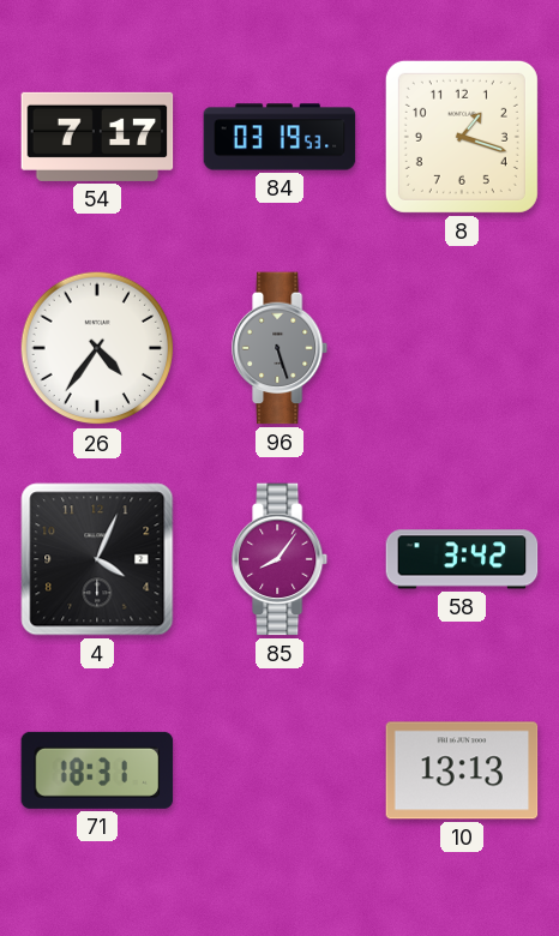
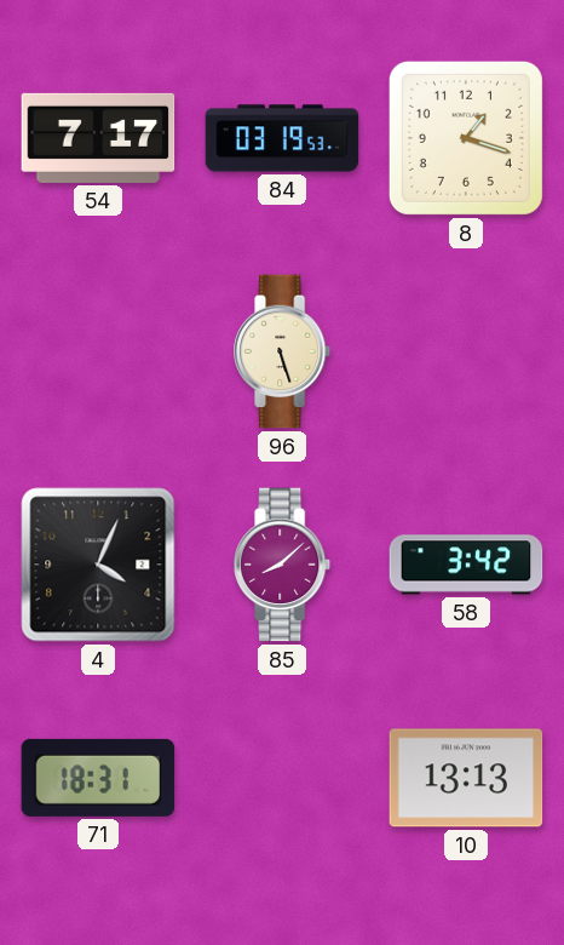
26: 4:36 -> none (97, 348)
96 dial: grey -> cream (283, 351)
85: 8:06 -> 8:08 (283, 565)
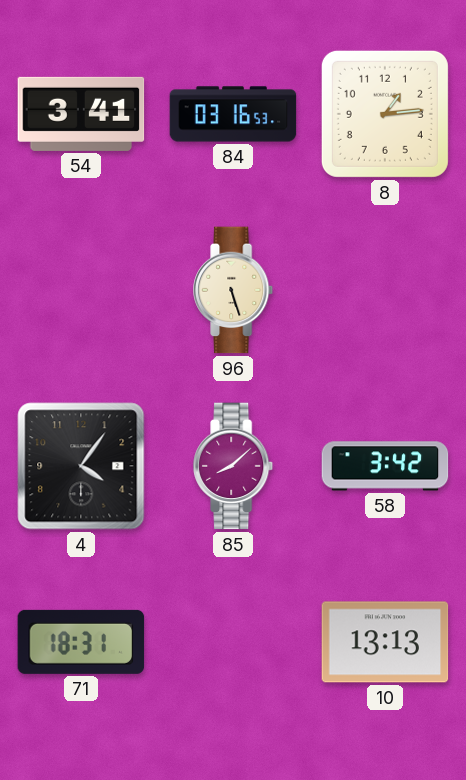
54: 7:17 -> 3:41 (81, 114)
84: 03:19 -> 03:16 (233, 114)
8: 1:18 -> 1:14 (385, 114)
4: 4:04 -> 4:06 (81, 466)
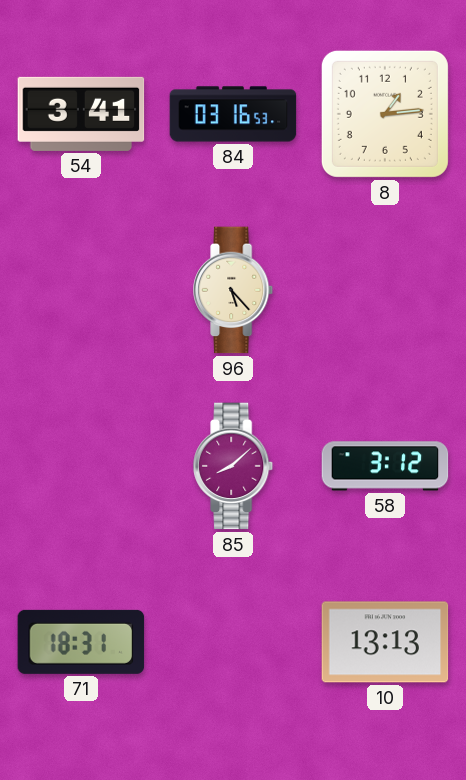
96: 5:27 -> 5:23 (234, 290)
4: 4:06 -> none (81, 466)
58: 3:42 -> 3:12 (385, 466)
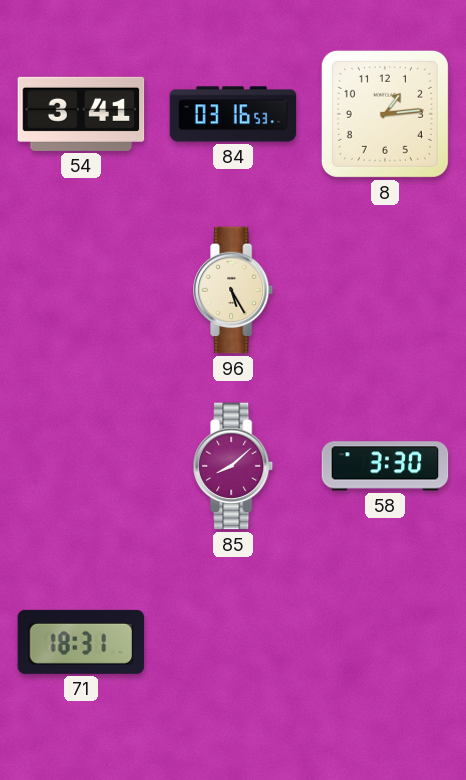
96: 5:23 -> 5:25 (234, 290)
58: 3:12 -> 3:30 (385, 466)
10: 13:13 -> none (385, 642)
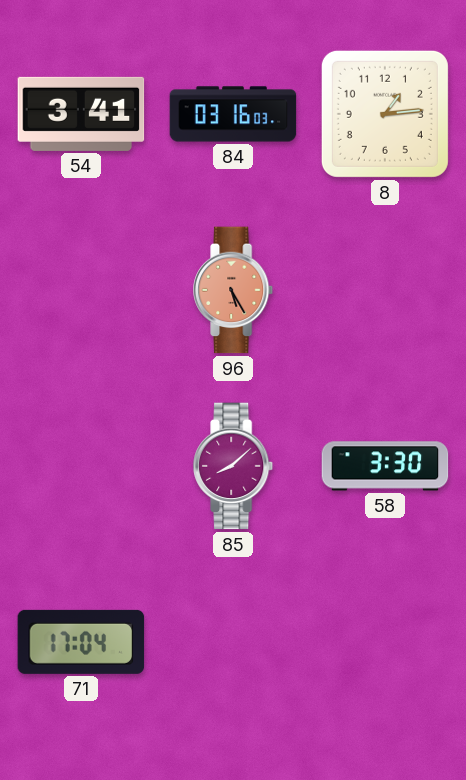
84: 03:16:53 -> 03:16:03 (233, 114)
96 dial: cream -> salmon (234, 290)
71: 18:31 -> 17:04 (81, 642)
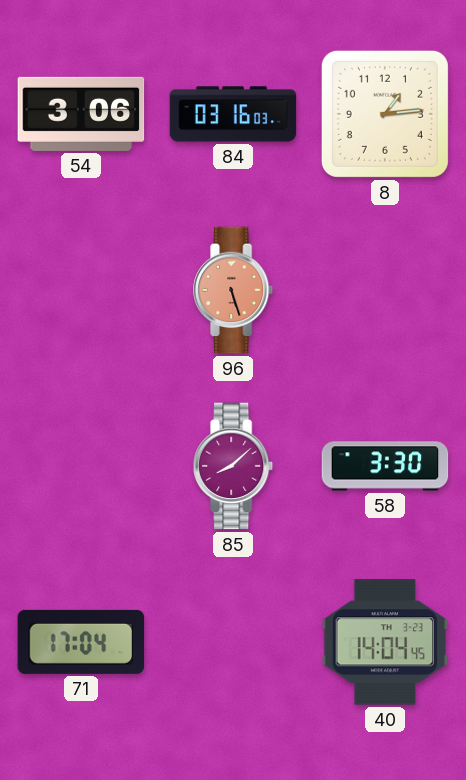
54: 3:41 -> 3:06 (81, 114)
96: 5:25 -> 5:27 (234, 290)
40: none -> 14:04 (385, 642)
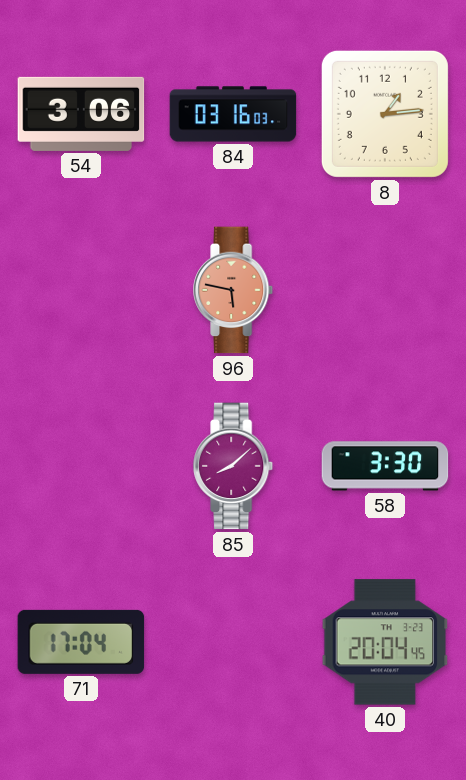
96: 5:27 -> 5:47 (234, 290)
40: 14:04 -> 20:04 (385, 642)
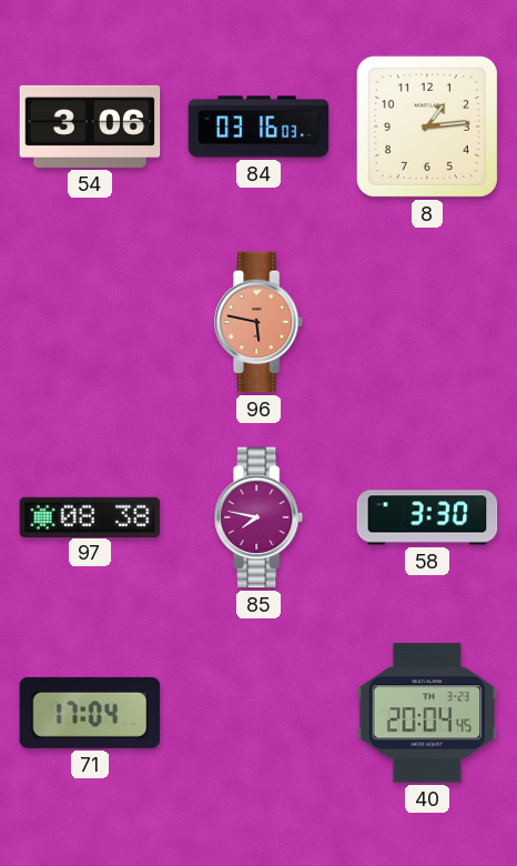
97: none -> 08:38 (90, 516)
85: 8:08 -> 7:47 (260, 517)
